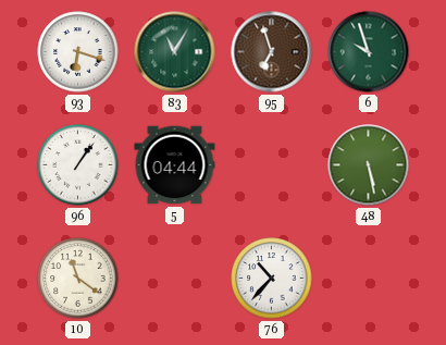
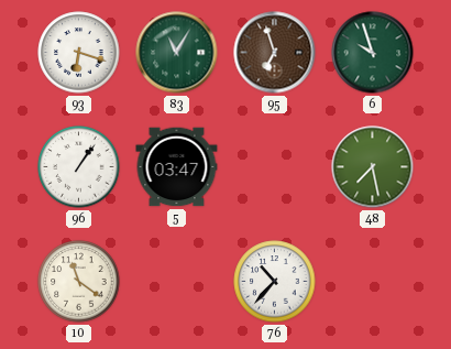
5: 04:44 -> 03:47 (177, 167)
48: 5:28 -> 7:28 (373, 167)
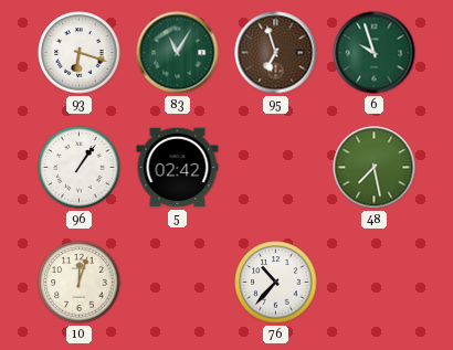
5: 03:47 -> 02:42 (178, 168)
10: 11:21 -> 12:03 (80, 283)
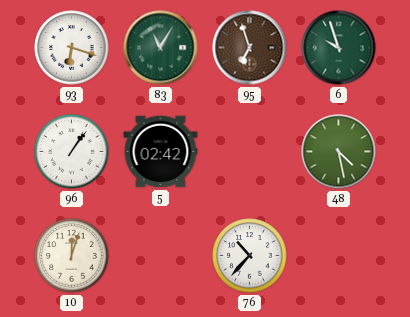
48: 7:28 -> 4:28 (339, 152)
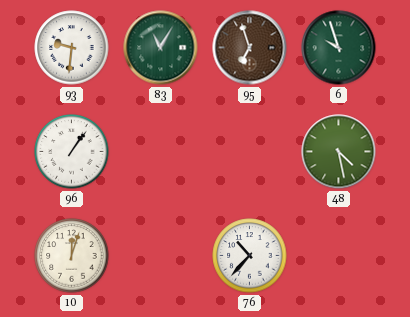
93: 6:18 -> 9:31 (72, 48)
5: 02:42 -> none (161, 152)
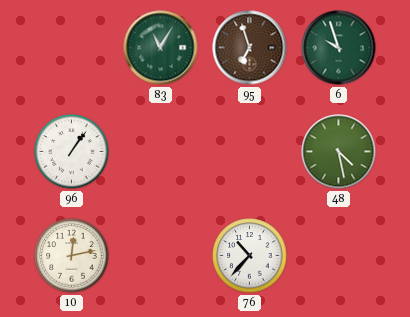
93: 9:31 -> none (72, 48)
10: 12:03 -> 12:13 (72, 256)
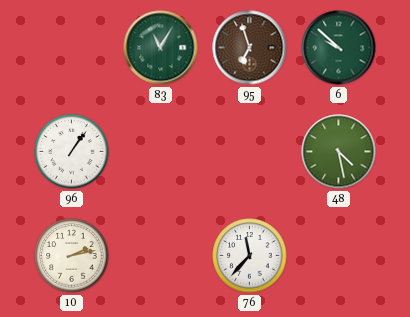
6: 9:57 -> 9:52 (339, 48)
10: 12:13 -> 2:13 (72, 256)
76: 10:37 -> 11:37 (250, 256)
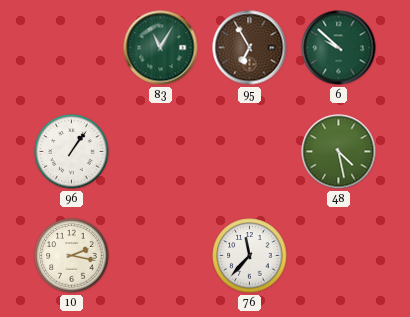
95: 6:57 -> 6:55 (250, 48)
10: 2:13 -> 2:17 (72, 256)
